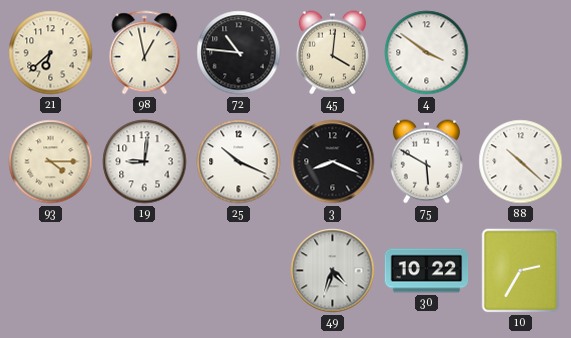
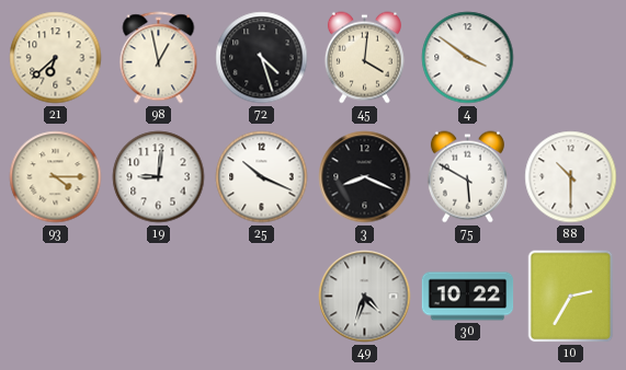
72: 10:46 -> 4:27 (262, 58)
88: 10:22 -> 10:30 (571, 177)
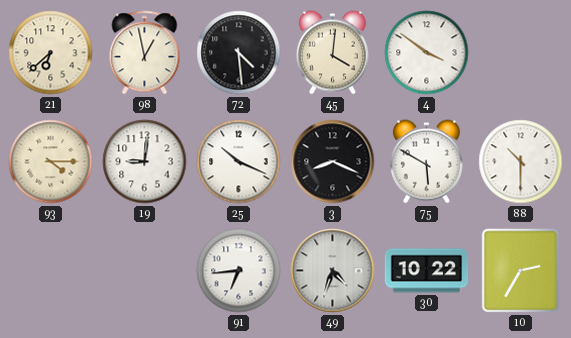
72: 4:27 -> 4:29 (239, 53)
91: none -> 6:44 (239, 271)
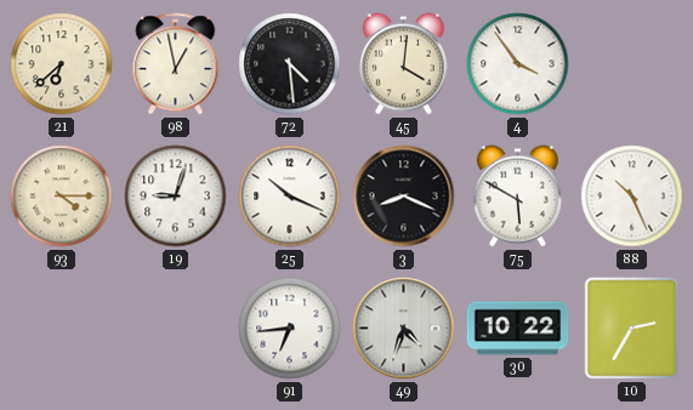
4: 3:51 -> 3:54 (518, 64)
19: 9:01 -> 9:03 (176, 197)
88: 10:30 -> 10:26 (632, 197)
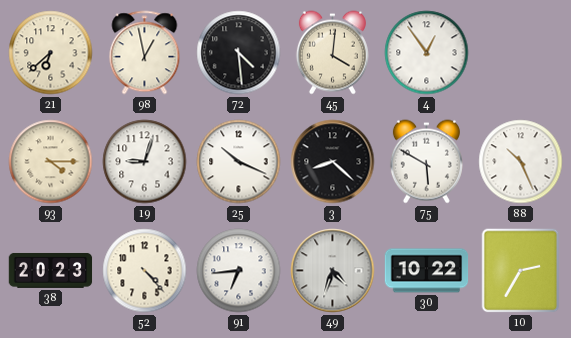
4: 3:54 -> 12:54 (427, 53)
3: 8:19 -> 8:22 (333, 162)
38: none -> 20:23 (51, 270)
52: none -> 4:23 (145, 271)
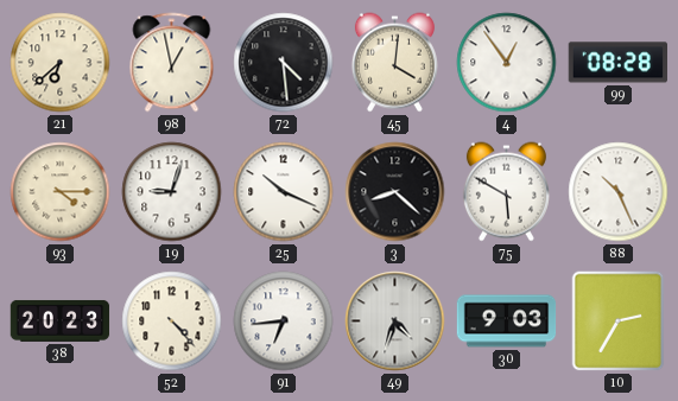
99: none -> 08:28 (617, 63)
30: 10:22 -> 9:03 (507, 322)
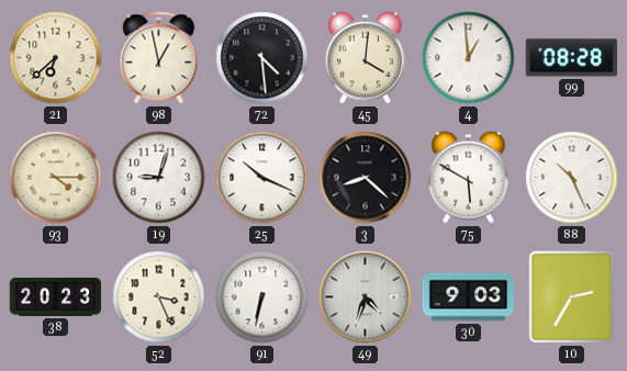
4: 12:54 -> 12:59 (469, 58)
52: 4:23 -> 3:26 (159, 297)
91: 6:44 -> 6:32 (262, 297)
